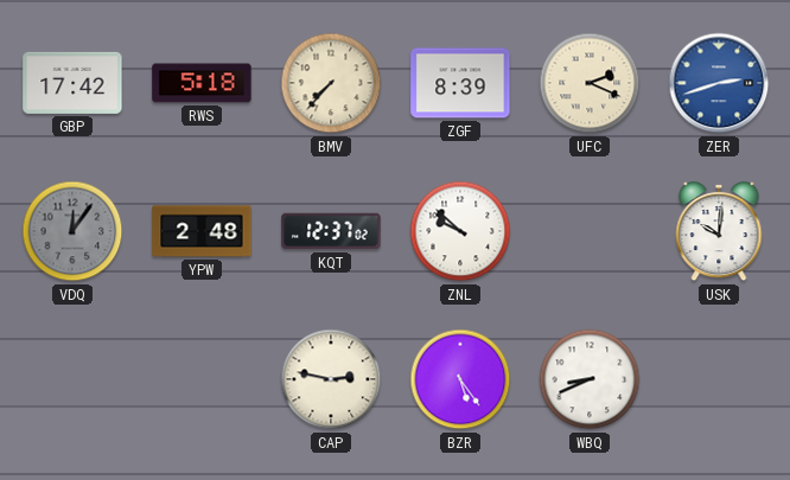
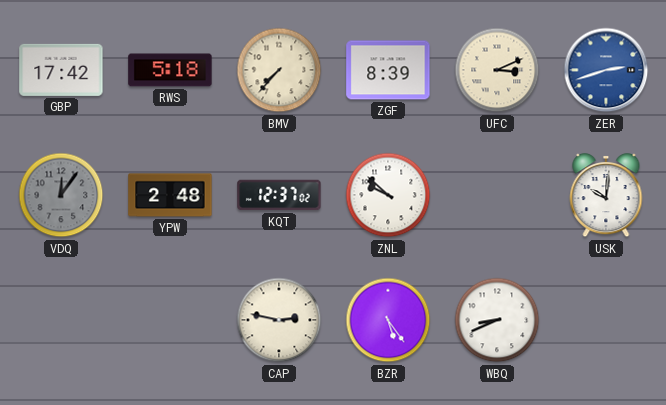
UFC: 2:19 -> 3:11 (497, 70)
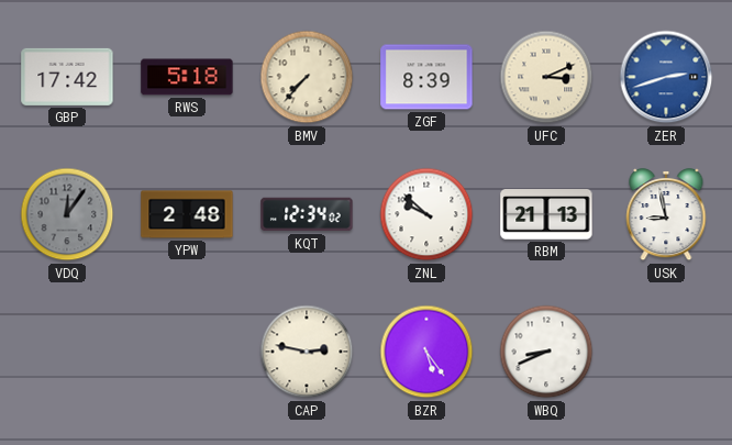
KQT: 12:37 -> 12:34 (307, 214)
RBM: none -> 21:13 (546, 215)
USK: 10:01 -> 8:58 (666, 214)
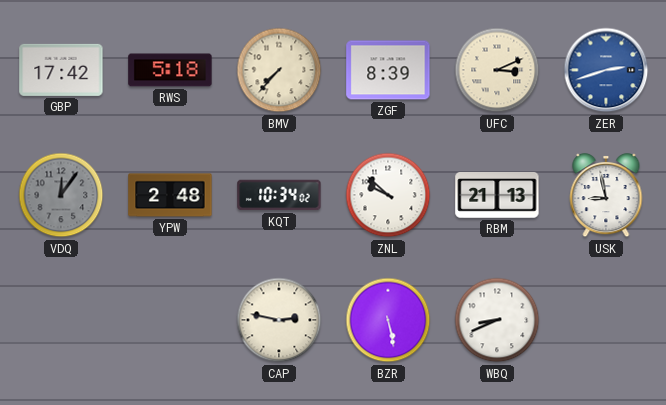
KQT: 12:34 -> 10:34 (279, 195)
BZR: 5:24 -> 5:28 (388, 320)
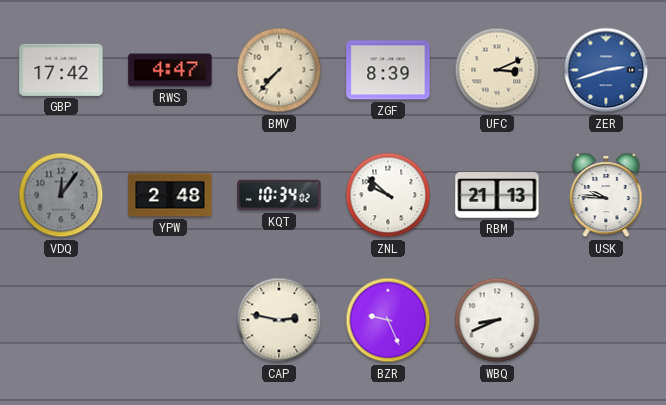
RWS: 5:18 -> 4:47 (170, 70)
USK: 8:58 -> 9:46 (606, 195)
BZR: 5:28 -> 9:26 (388, 320)
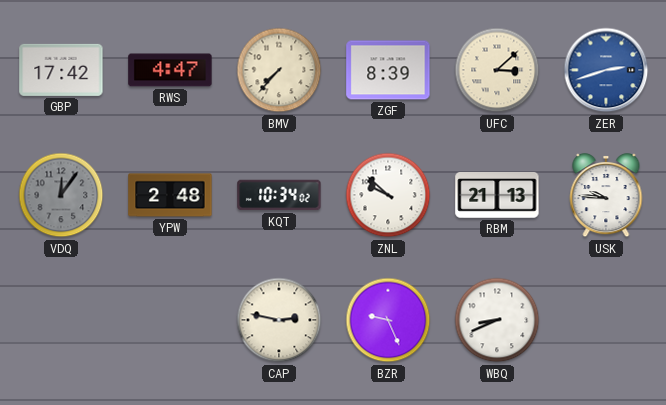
UFC: 3:11 -> 3:08 (497, 70)
